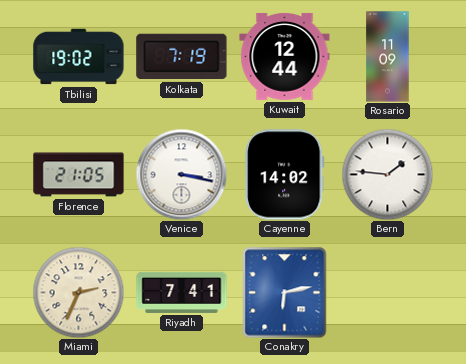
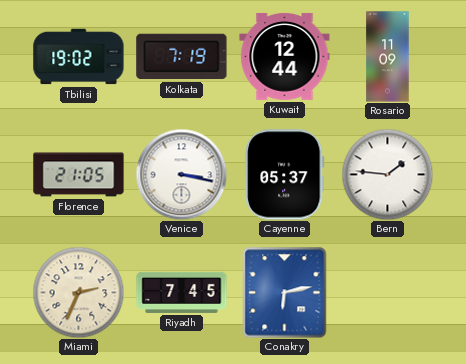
Cayenne: 14:02 -> 05:37 (285, 175)
Riyadh: 7:41 -> 7:45 (182, 292)
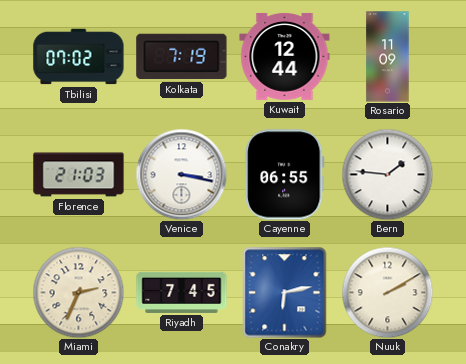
Tbilisi: 19:02 -> 07:02 (79, 57)
Florence: 21:05 -> 21:03 (79, 175)
Cayenne: 05:37 -> 06:55 (285, 175)
Nuuk: none -> 2:10 (387, 292)
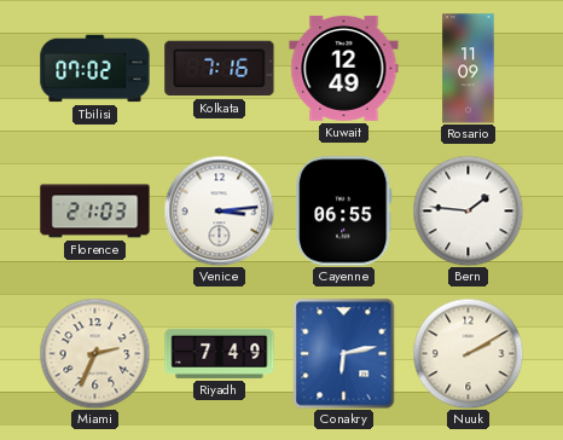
Kolkata: 7:19 -> 7:16 (220, 69)
Kuwait: 12:44 -> 12:49 (344, 69)
Venice: 3:17 -> 3:14 (219, 210)
Riyadh: 7:45 -> 7:49 (220, 353)
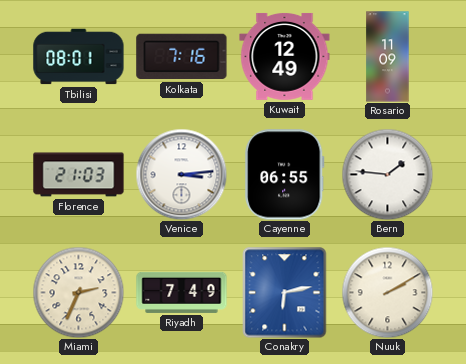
Tbilisi: 07:02 -> 08:01 (79, 57)
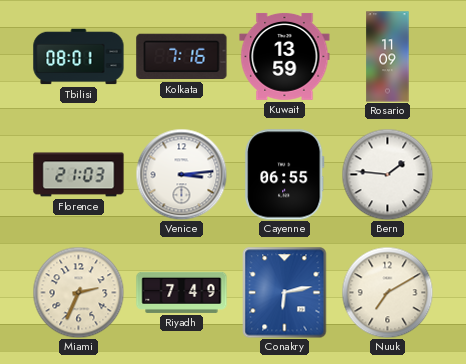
Kuwait: 12:49 -> 13:59 (285, 57)
Nuuk: 2:10 -> 7:10 (387, 292)
